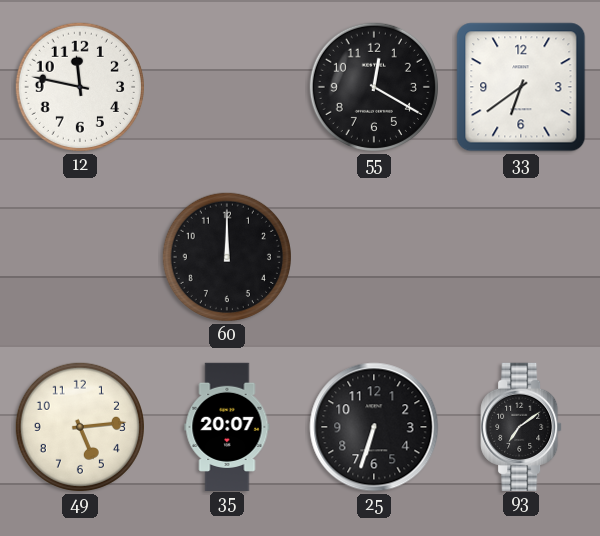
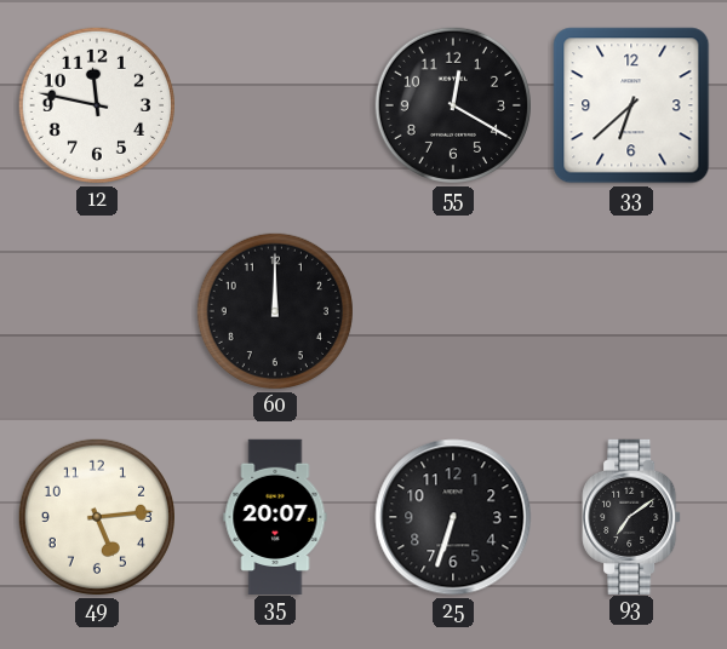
33: 6:39 -> 6:38 (631, 105)
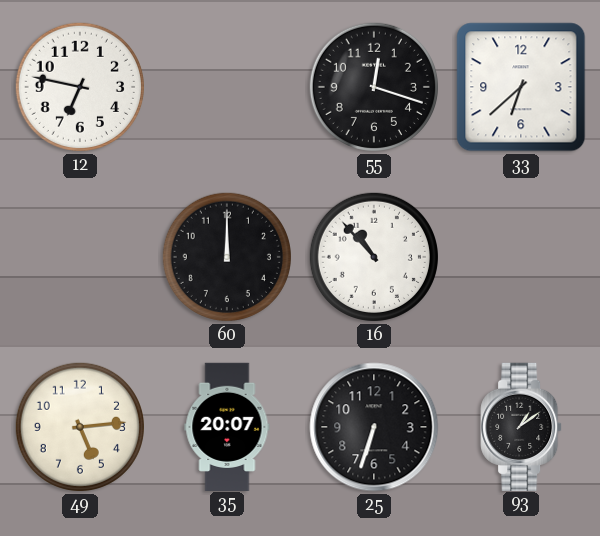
12: 11:47 -> 6:47 (80, 87)
55: 12:20 -> 12:18 (374, 87)
16: none -> 10:53 (374, 257)
93: 7:09 -> 1:09 (521, 426)
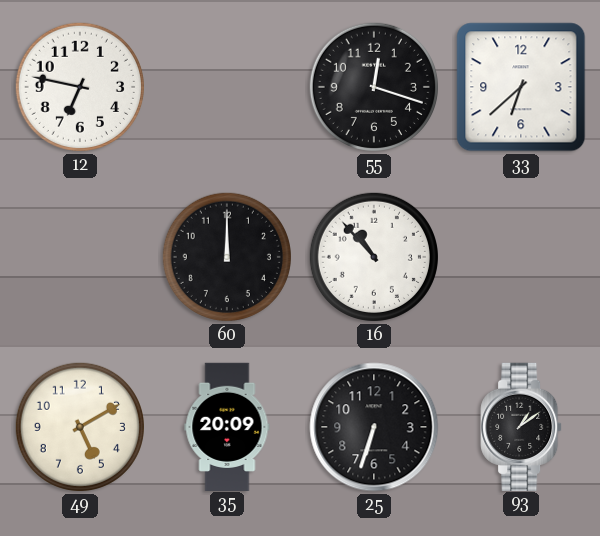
49: 5:14 -> 5:10 (80, 427)
35: 20:07 -> 20:09 (227, 426)
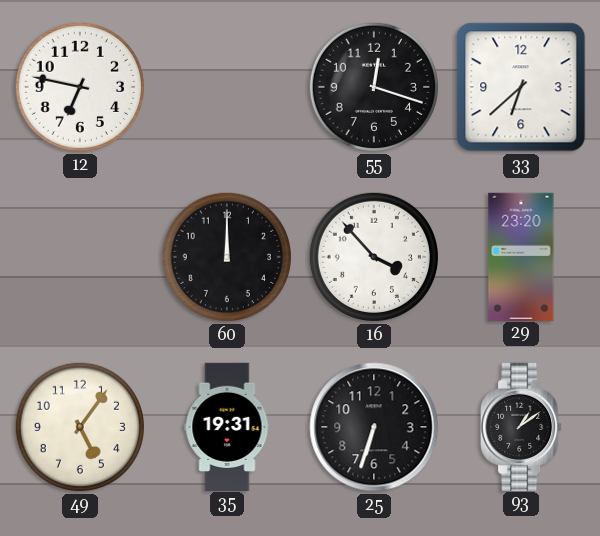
16: 10:53 -> 3:53 (374, 257)
29: none -> 23:20 (521, 256)
49: 5:10 -> 5:06 (80, 427)
35: 20:09 -> 19:31 (227, 426)
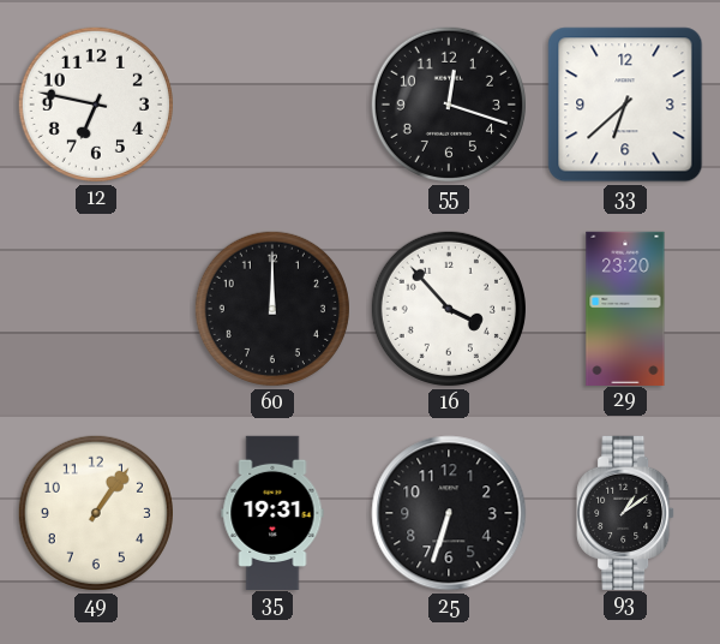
49: 5:06 -> 1:06 (96, 513)
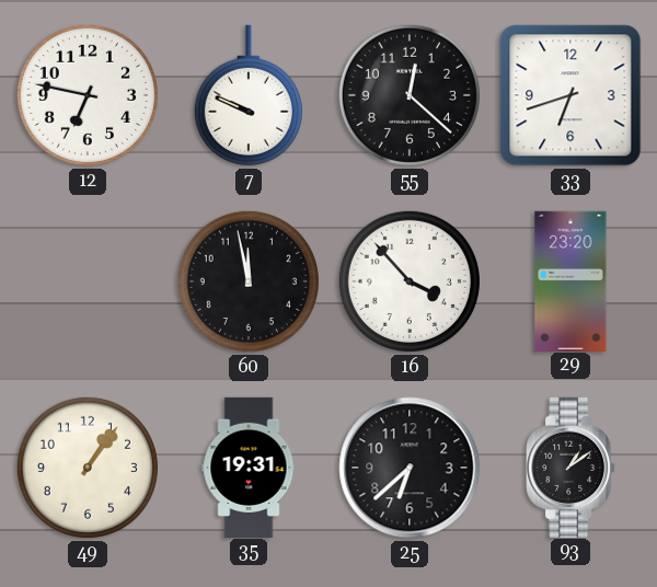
7: none -> 9:49 (249, 95)
55: 12:18 -> 12:22 (410, 95)
33: 6:38 -> 6:42 (570, 95)
60: 12:00 -> 11:58 (249, 281)
25: 6:33 -> 6:38 (410, 468)
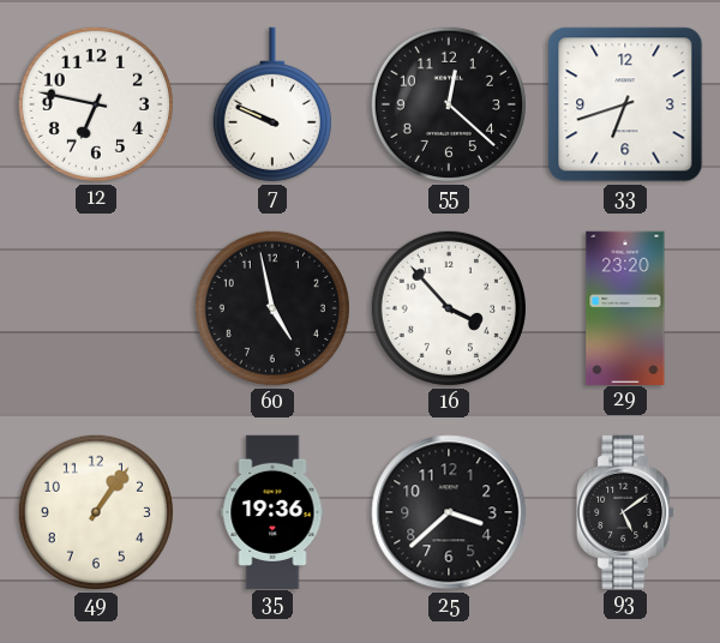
60: 11:58 -> 4:58 (272, 308)
35: 19:31 -> 19:36 (272, 511)
25: 6:38 -> 3:38 (449, 512)
93: 1:09 -> 5:09 (625, 511)
